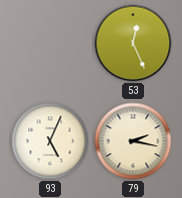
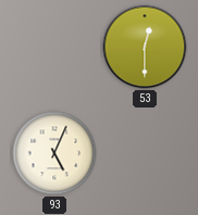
53: 12:26 -> 12:30 (145, 47)
79: 2:17 -> none (133, 141)
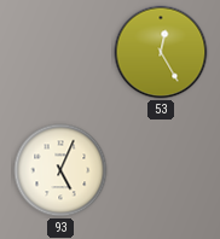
53: 12:30 -> 12:25 (161, 52)
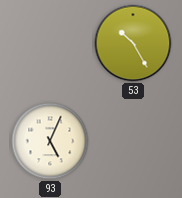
53: 12:25 -> 10:25 (133, 43)
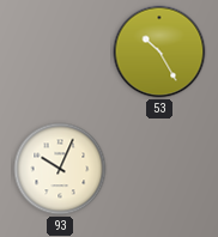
93: 5:04 -> 10:04 (60, 169)
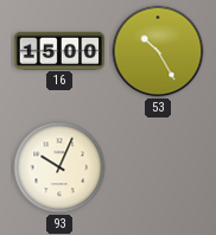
16: none -> 15:00 (59, 50)
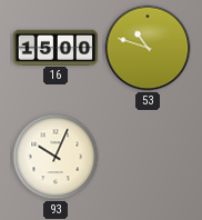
53: 10:25 -> 10:48 (148, 48)
